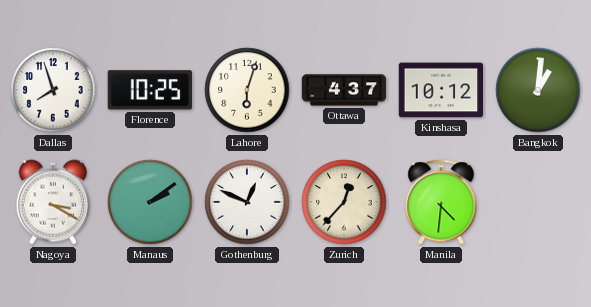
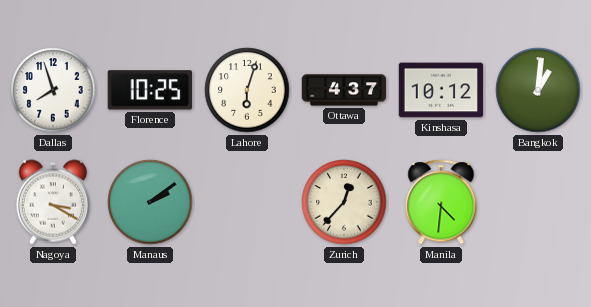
Gothenburg: 12:49 -> none (247, 202)
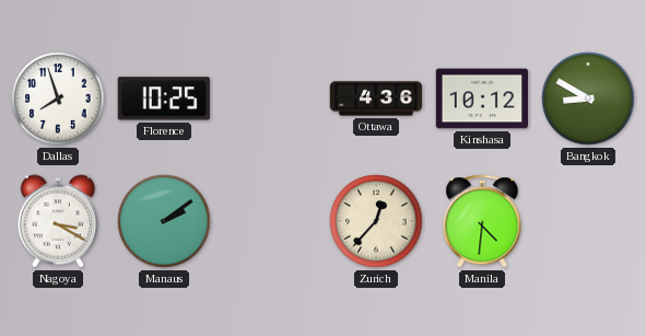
Lahore: 6:03 -> none (247, 90)
Ottawa: 4:37 -> 4:36 (376, 99)
Bangkok: 1:01 -> 8:50 (588, 99)
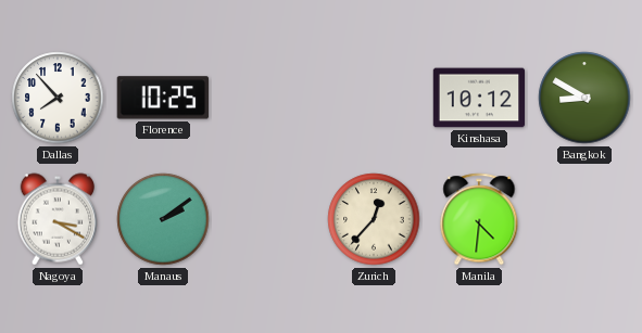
Dallas: 7:57 -> 7:53 (58, 98)
Ottawa: 4:36 -> none (376, 99)
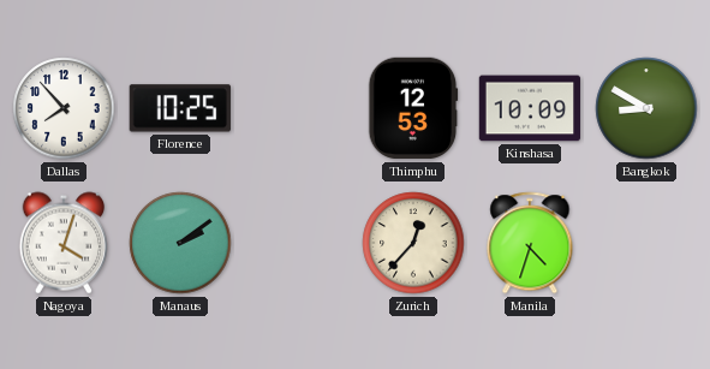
Thimphu: none -> 12:53 (413, 108)
Kinshasa: 10:12 -> 10:09 (530, 108)
Nagoya: 3:20 -> 4:03 (62, 243)
Manila: 4:31 -> 4:33 (530, 243)
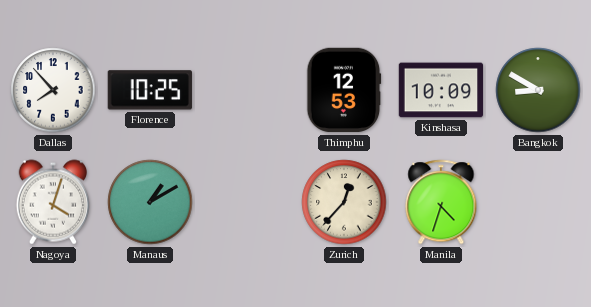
Manaus: 2:09 -> 1:10 (150, 202)
